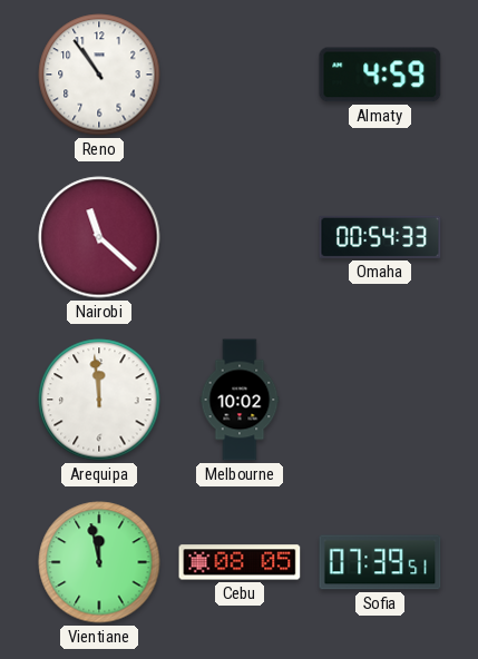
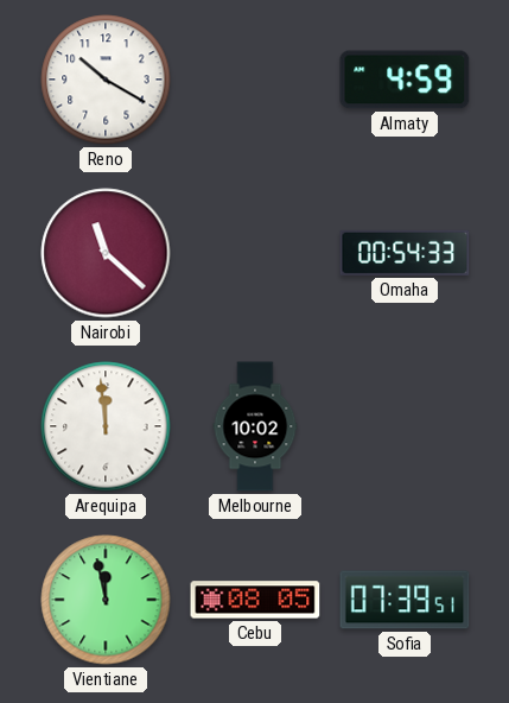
Reno: 10:54 -> 10:20 (106, 80)
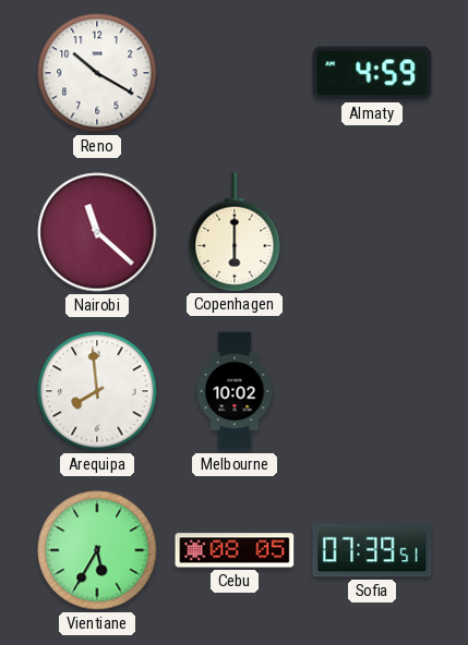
Copenhagen: none -> 6:00 (235, 232)
Omaha: 00:54 -> none (405, 253)
Arequipa: 11:59 -> 7:59 (97, 391)
Vientiane: 11:58 -> 5:35 (97, 550)
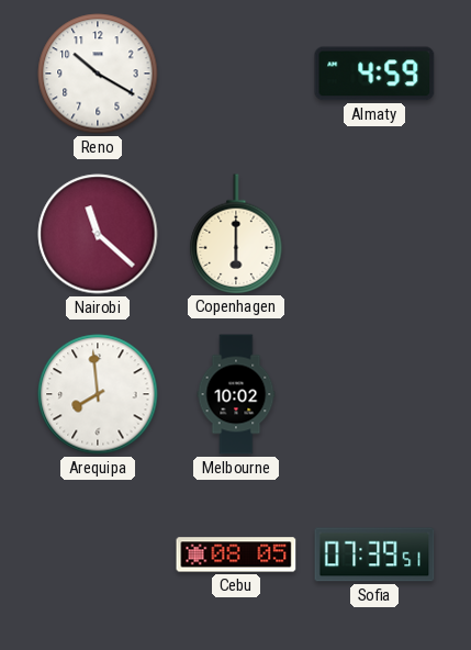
Vientiane: 5:35 -> none (97, 550)
